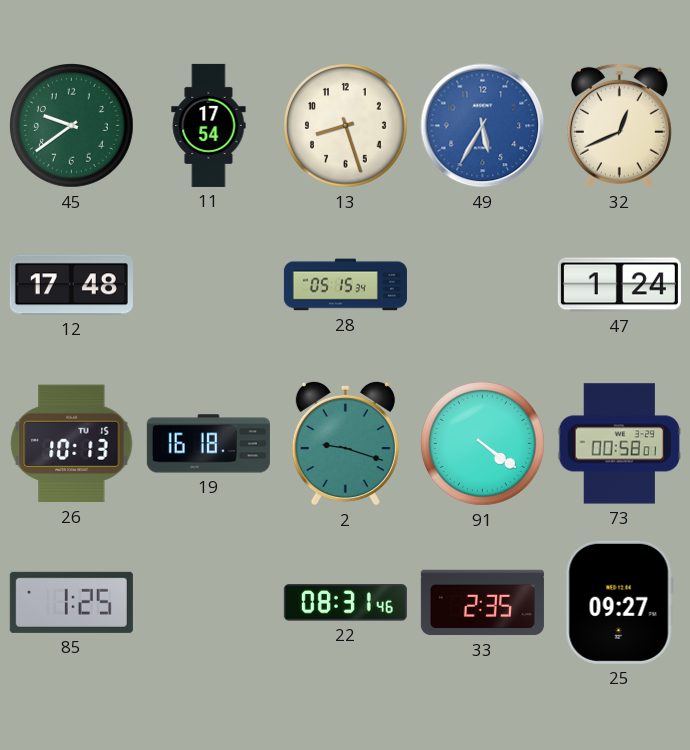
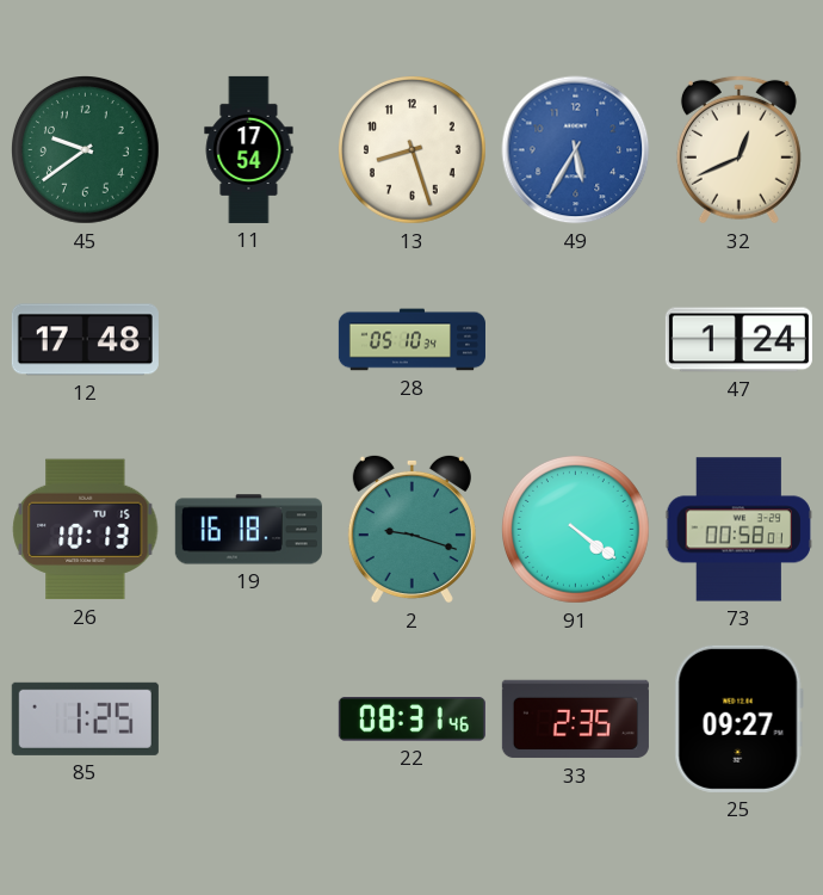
28: 05:15 -> 05:10 (411, 340)
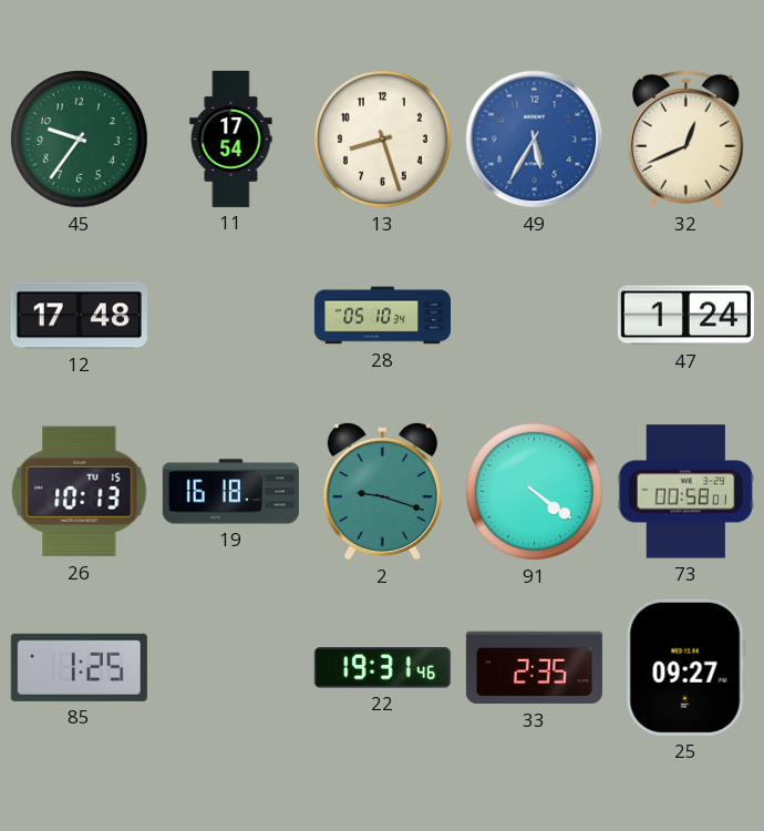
45: 9:39 -> 9:36 (80, 140)
22: 08:31 -> 19:31 (382, 668)
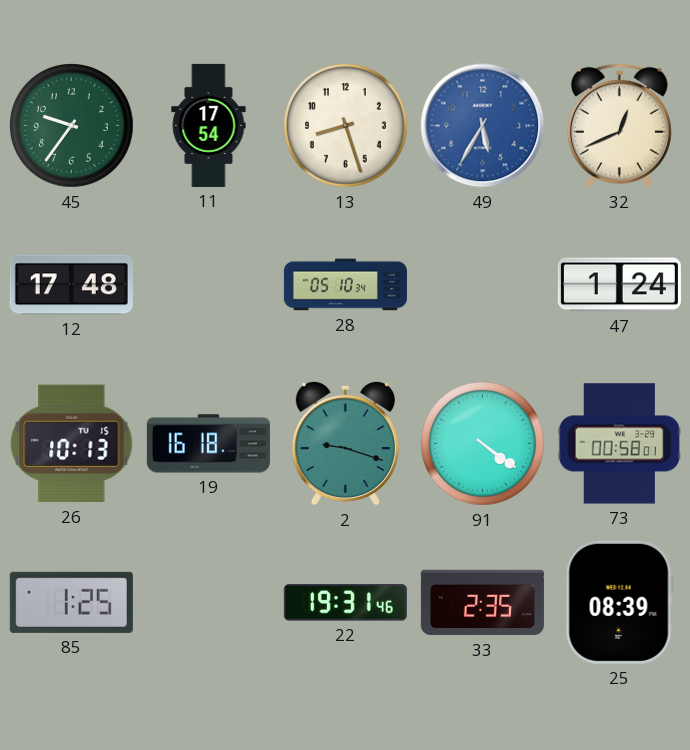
25: 09:27 -> 08:39 (619, 602)
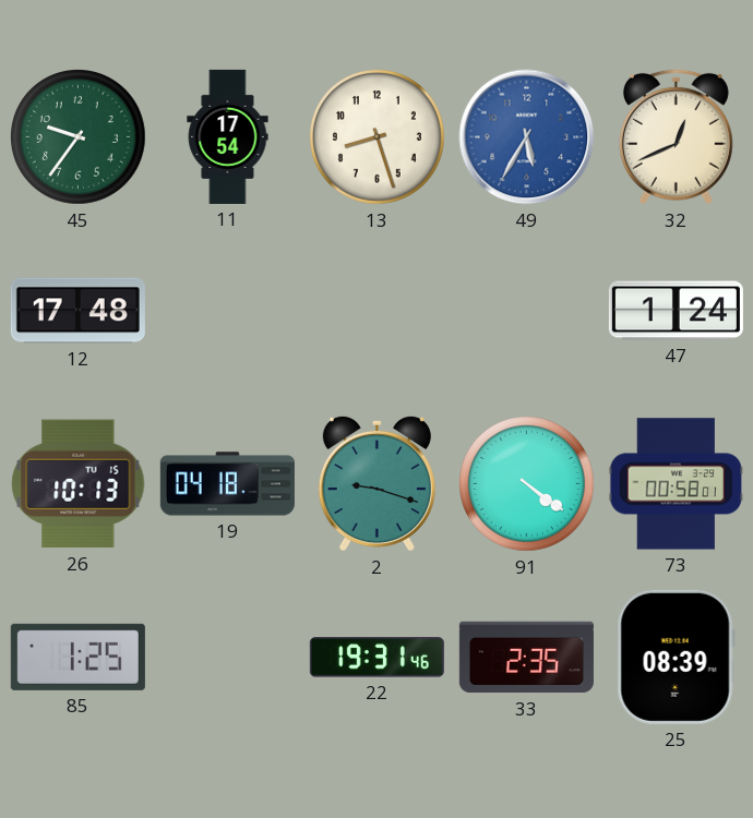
28: 05:10 -> none (345, 285)
19: 16:18 -> 04:18 (227, 484)
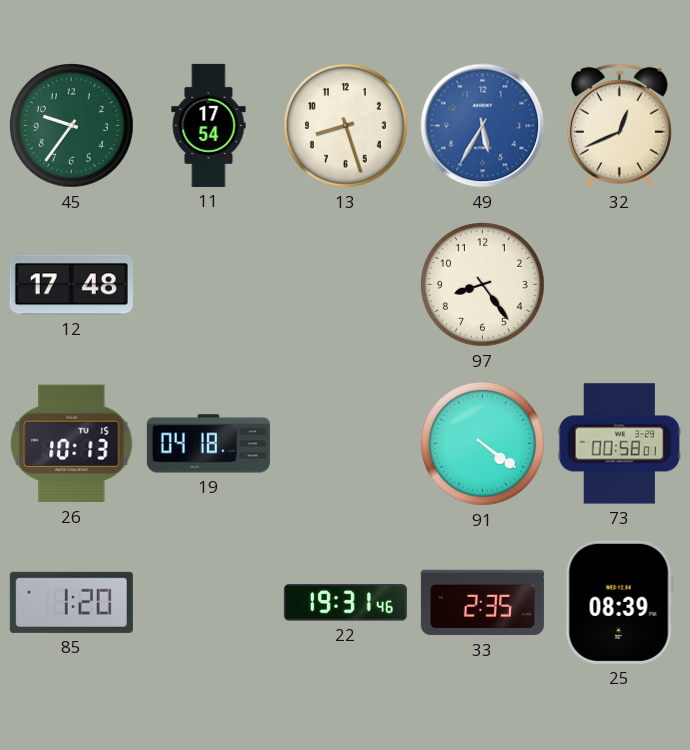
97: none -> 8:24 (483, 285)
47: 1:24 -> none (676, 311)
2: 9:18 -> none (376, 483)
85: 1:25 -> 1:20 (71, 602)
